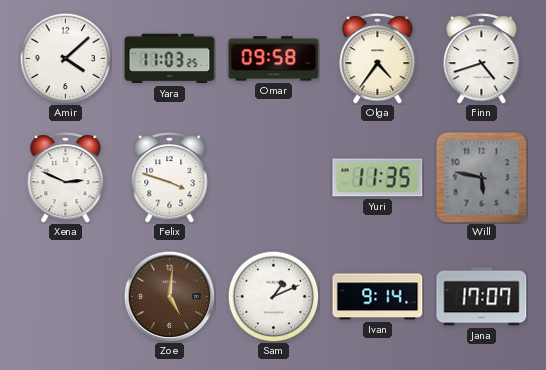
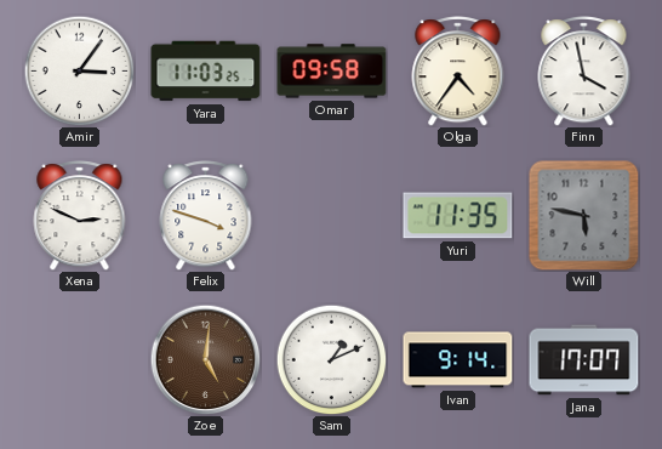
Amir: 4:08 -> 3:06 (79, 70)
Finn: 4:42 -> 3:58 (584, 72)
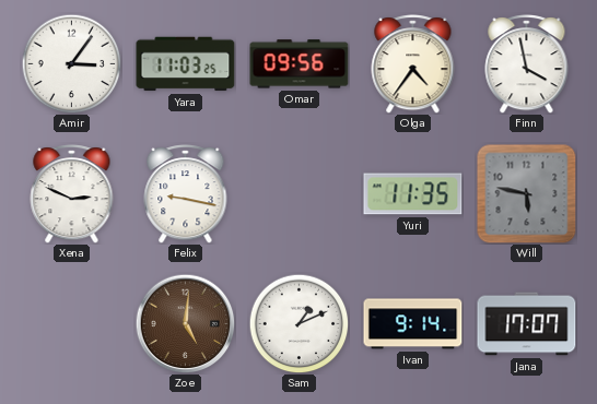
Omar: 09:58 -> 09:56 (300, 64)
Felix: 3:48 -> 9:17 (186, 194)
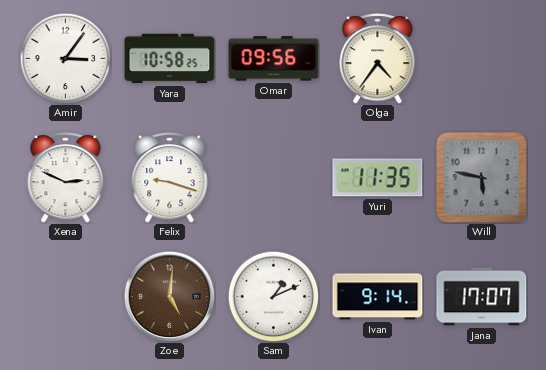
Yara: 11:03 -> 10:58 (170, 59)
Finn: 3:58 -> none (527, 64)
Felix: 9:17 -> 9:18 (170, 178)
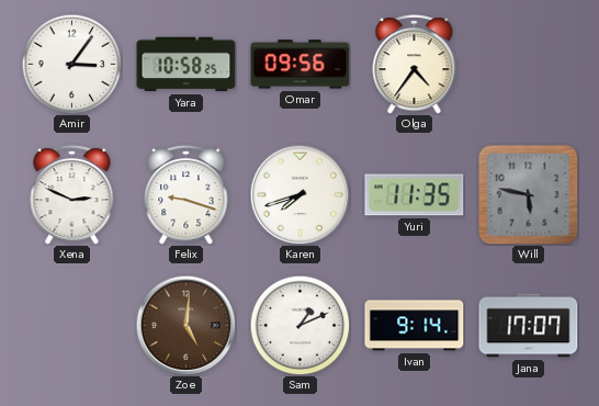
Karen: none -> 7:42 (299, 194)
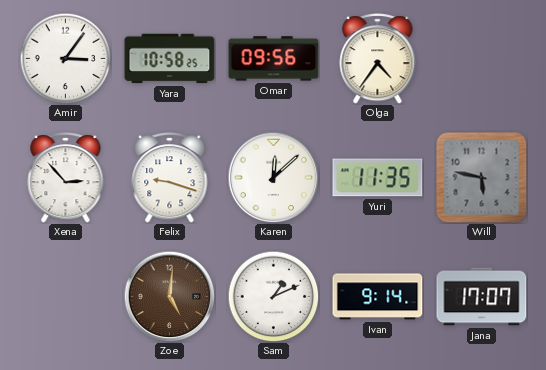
Xena: 2:49 -> 2:53 (66, 178)
Karen: 7:42 -> 12:08 (273, 177)
